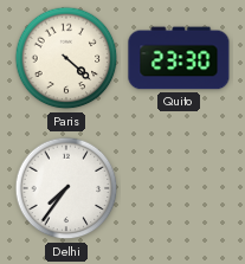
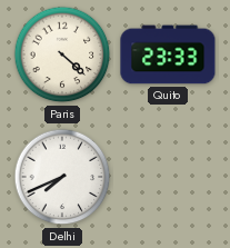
Quito: 23:30 -> 23:33 (168, 54)
Delhi: 7:36 -> 7:41 (62, 177)
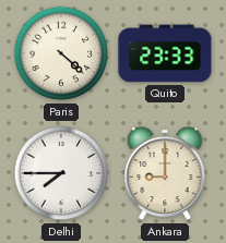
Delhi: 7:41 -> 7:45 (61, 173)
Ankara: none -> 9:00 (165, 173)
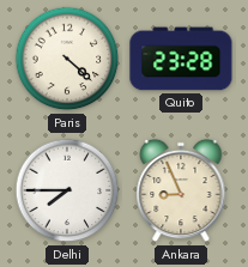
Quito: 23:33 -> 23:28 (181, 59)
Ankara: 9:00 -> 8:56 (181, 190)
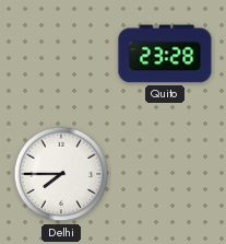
Paris: 4:22 -> none (67, 59)
Ankara: 8:56 -> none (181, 190)
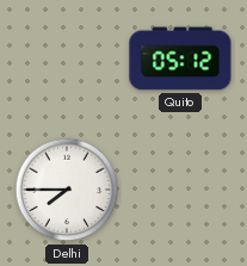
Quito: 23:28 -> 05:12 (180, 58)
